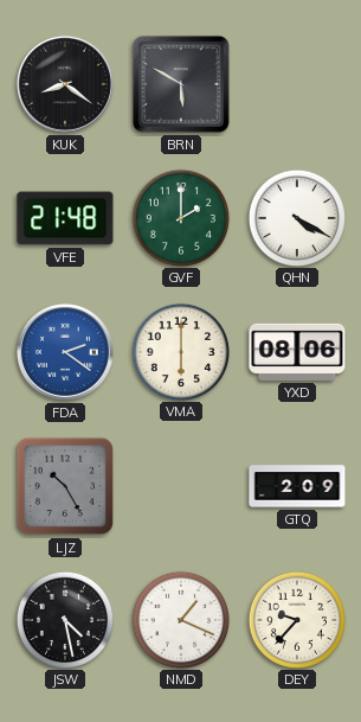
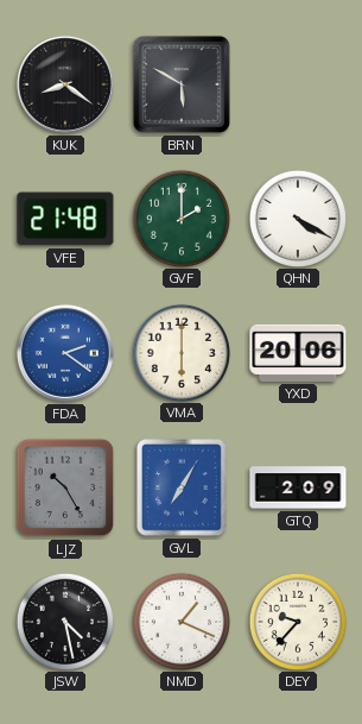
YXD: 08:06 -> 20:06 (298, 353)
GVL: none -> 7:05 (183, 489)
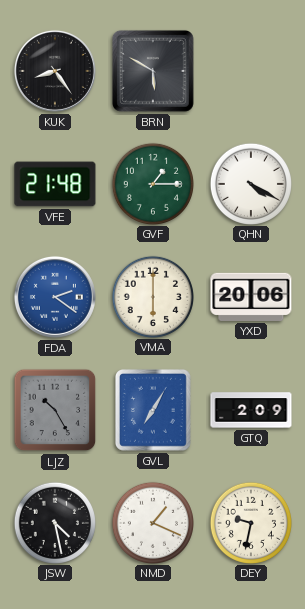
KUK: 8:21 -> 8:24 (55, 71)
GVF: 2:00 -> 1:15 (152, 183)
DEY: 9:37 -> 9:32 (250, 522)
